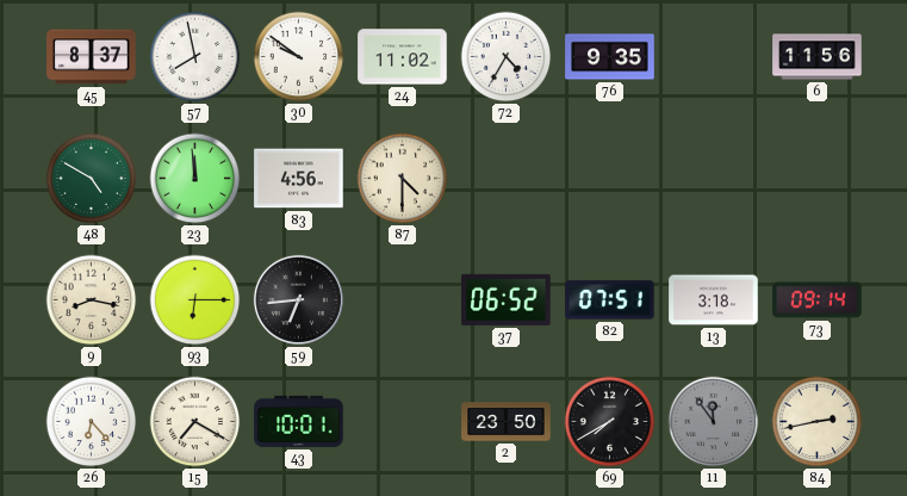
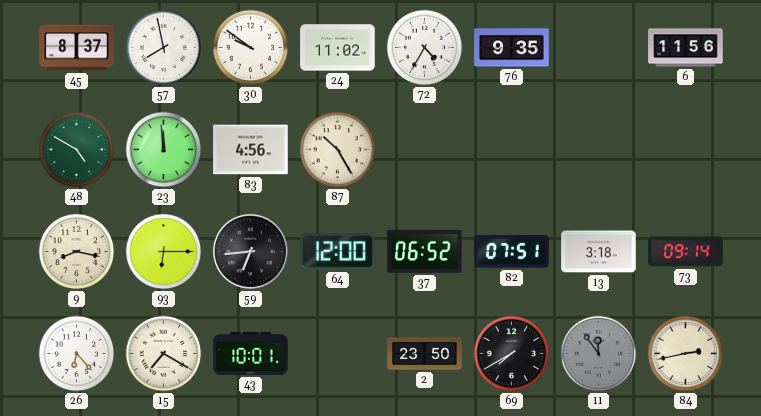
87: 4:30 -> 10:25 (338, 150)
64: none -> 12:00 (338, 252)
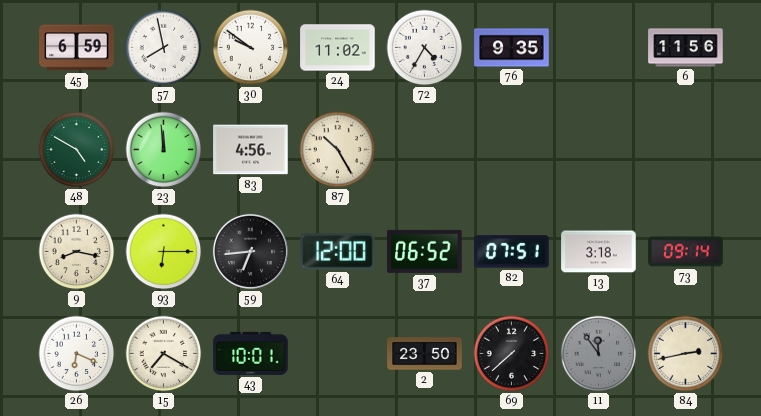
45: 8:37 -> 6:59 (77, 48)
26: 6:23 -> 6:19 (77, 354)
69: 7:40 -> 7:38 (512, 354)
